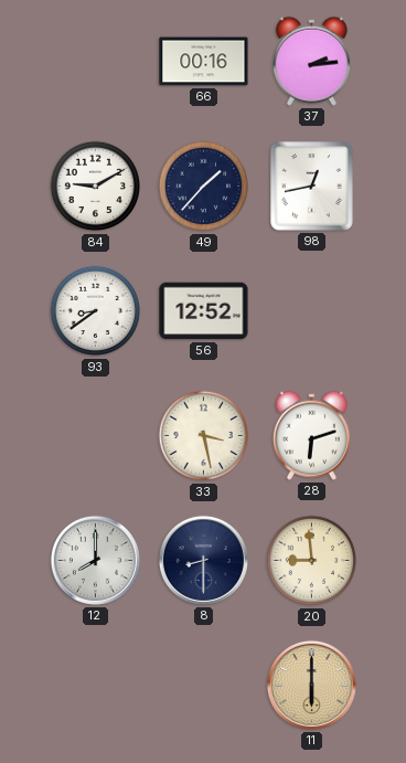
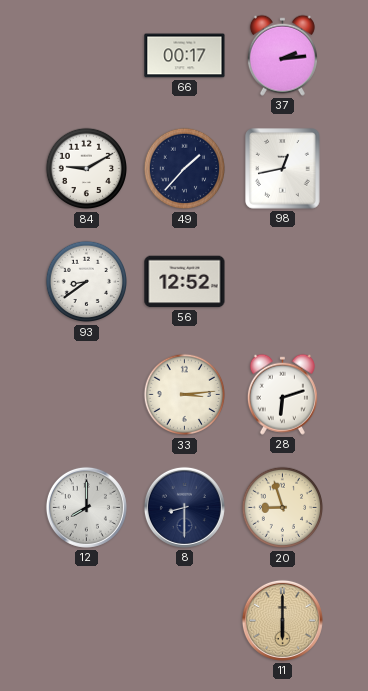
66: 00:16 -> 00:17 (185, 56)
33: 3:28 -> 3:14 (185, 395)
20: 8:59 -> 8:57 (283, 508)
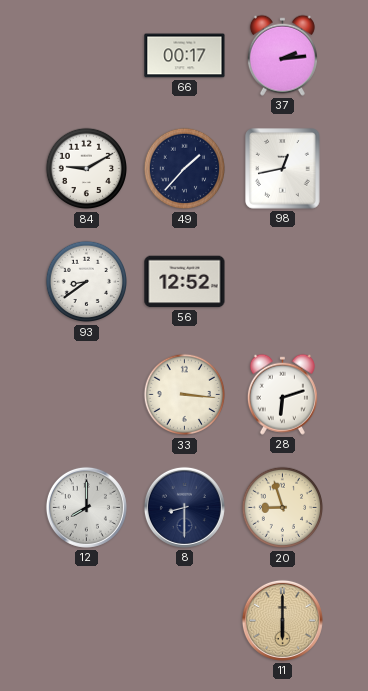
33: 3:14 -> 3:16 (185, 395)
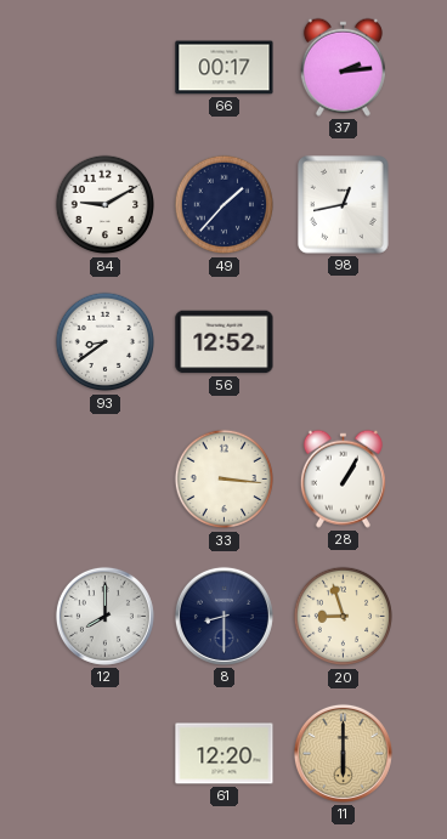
28: 6:12 -> 1:05 (343, 478)
61: none -> 12:20 (225, 754)
